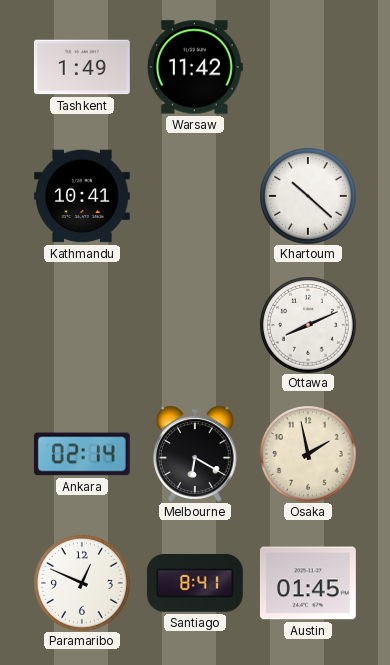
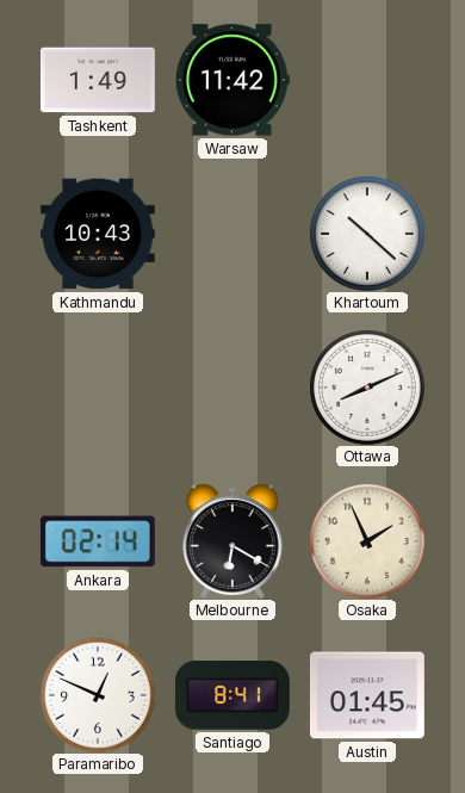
Kathmandu: 10:41 -> 10:43 (98, 234)
Osaka: 1:58 -> 1:56 (367, 541)
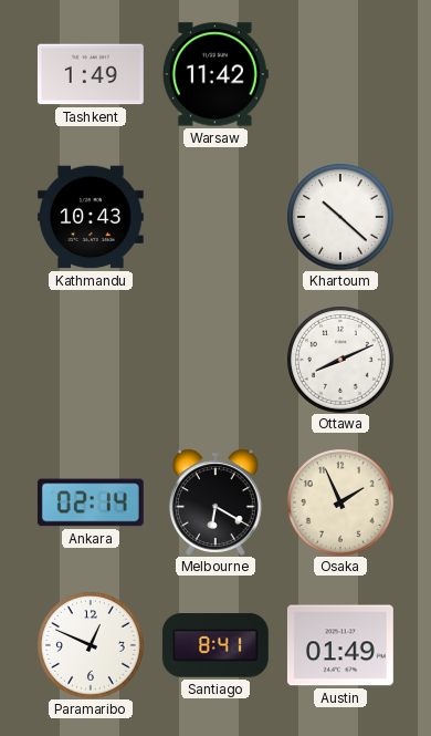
Austin: 01:45 -> 01:49 (340, 645)
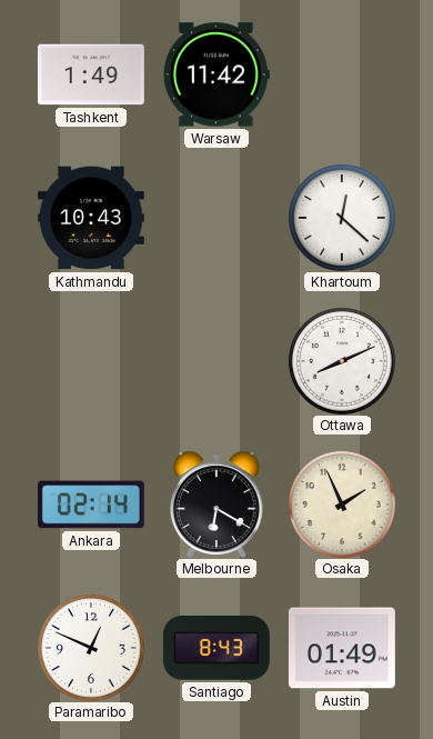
Khartoum: 10:22 -> 12:22 (342, 218)
Santiago: 8:41 -> 8:43 (216, 648)
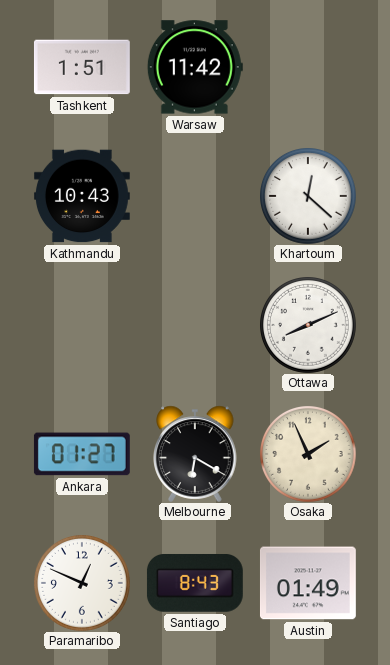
Tashkent: 1:49 -> 1:51 (82, 67)
Ankara: 02:14 -> 01:27 (82, 454)
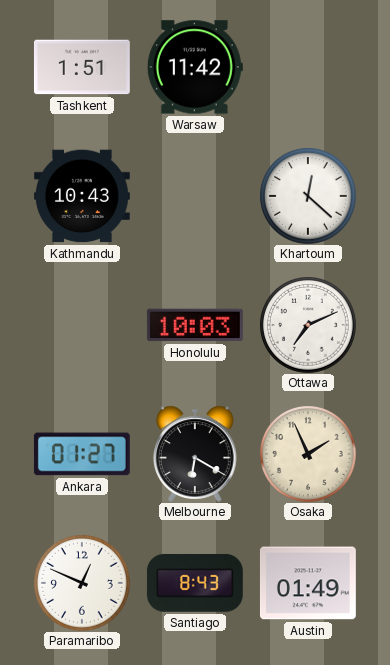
Honolulu: none -> 10:03 (195, 325)
Ottawa: 8:11 -> 7:11 (308, 325)
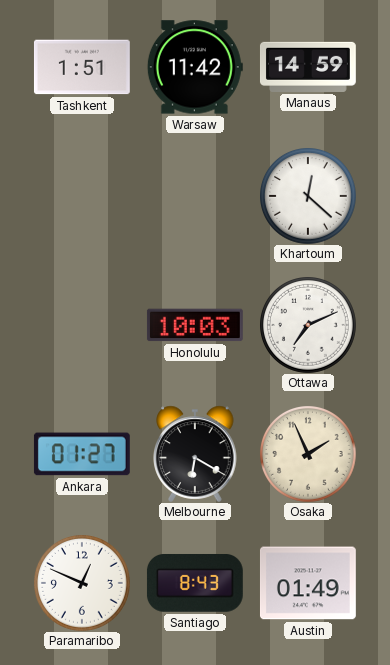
Manaus: none -> 14:59 (308, 67)
Kathmandu: 10:43 -> none (82, 196)
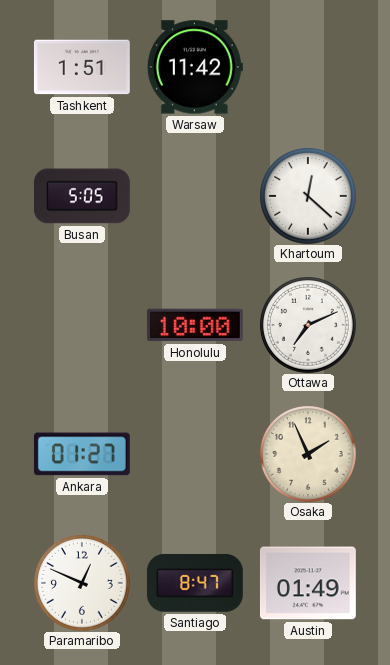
Manaus: 14:59 -> none (308, 67)
Busan: none -> 5:05 (82, 196)
Honolulu: 10:03 -> 10:00 (195, 325)
Melbourne: 6:20 -> none (195, 454)
Santiago: 8:43 -> 8:47 (195, 583)
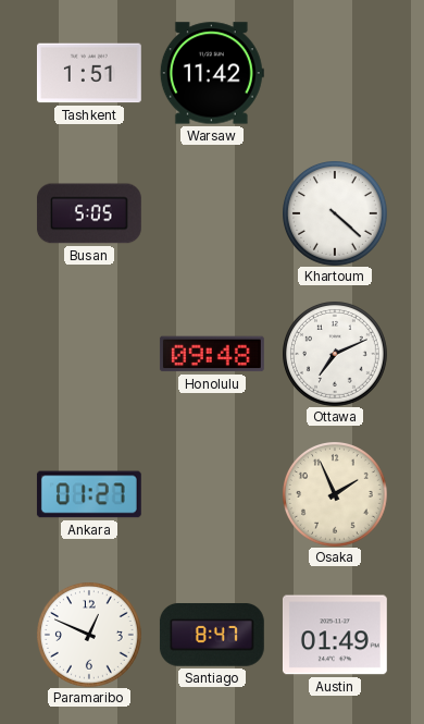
Khartoum: 12:22 -> 4:22 (335, 213)
Honolulu: 10:00 -> 09:48 (212, 354)
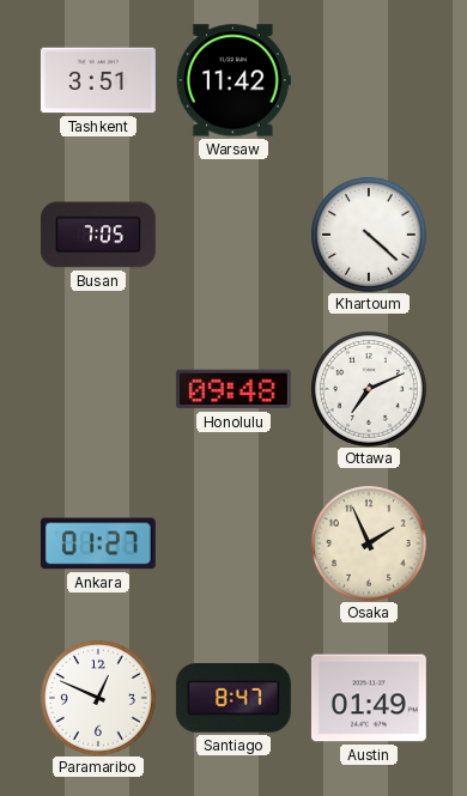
Tashkent: 1:51 -> 3:51 (98, 80)
Busan: 5:05 -> 7:05 (98, 235)
